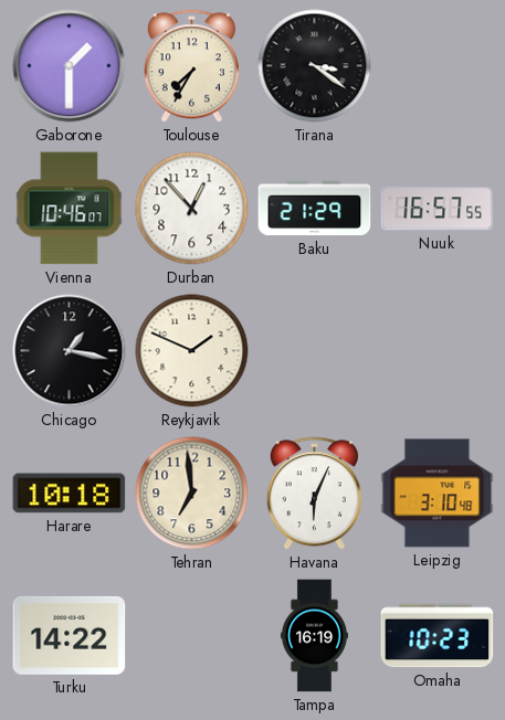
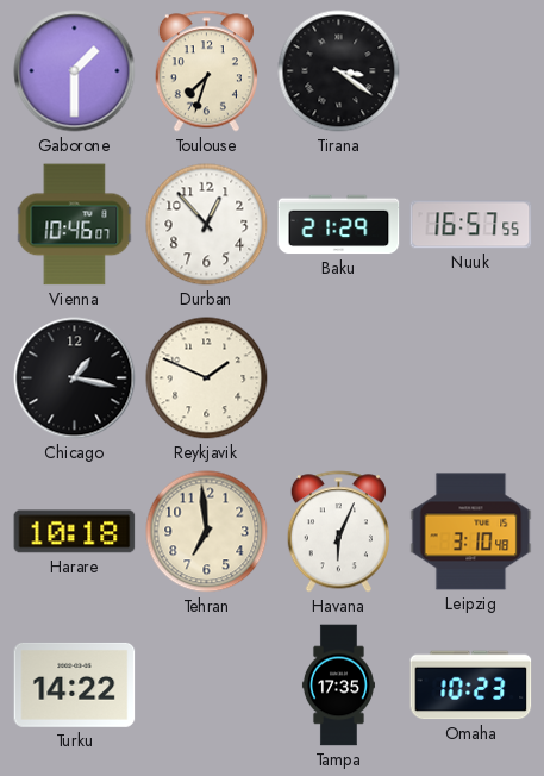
Toulouse: 7:35 -> 7:33 (206, 71)
Tampa: 16:19 -> 17:35 (338, 686)
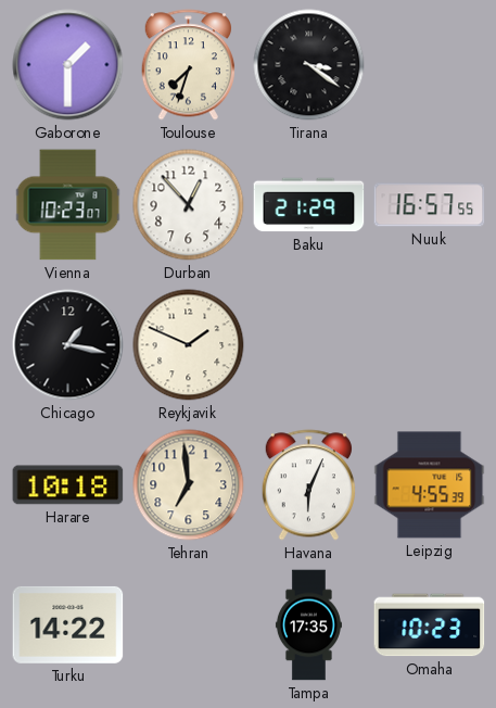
Vienna: 10:46 -> 10:23 (68, 205)
Leipzig: 3:10 -> 4:55 (430, 485)
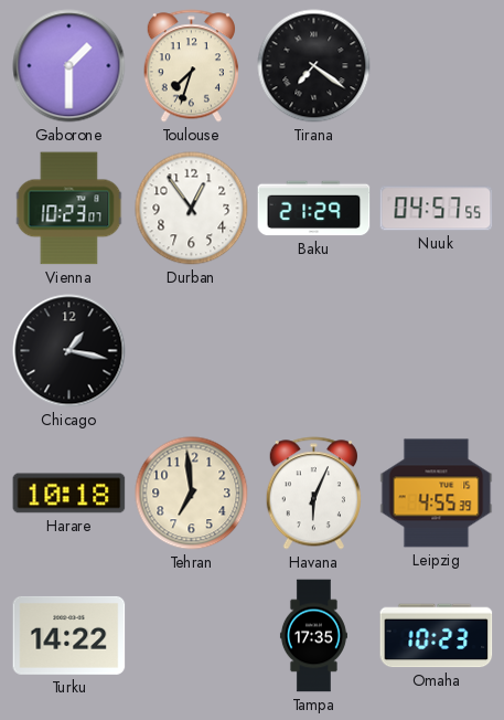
Tirana: 3:21 -> 7:21 (314, 66)
Durban: 12:53 -> 12:54 (192, 209)
Nuuk: 16:57 -> 04:57 (437, 209)
Reykjavik: 1:49 -> none (189, 345)
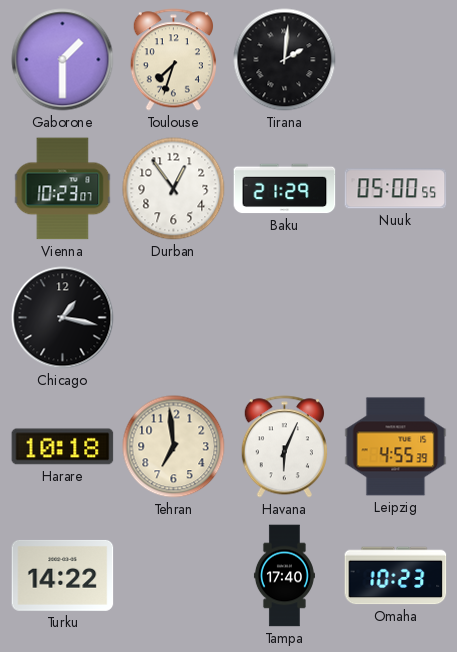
Tirana: 7:21 -> 2:01 (285, 60)
Nuuk: 04:57 -> 05:00 (396, 189)
Tampa: 17:35 -> 17:40 (284, 576)
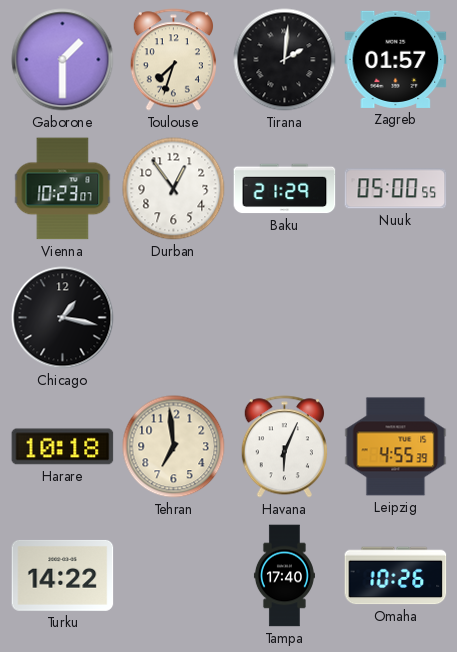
Zagreb: none -> 01:57 (396, 59)
Omaha: 10:23 -> 10:26 (396, 576)
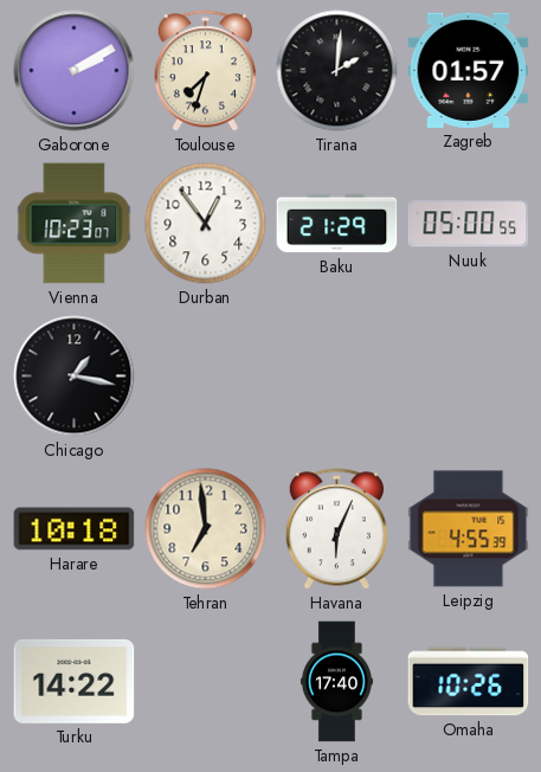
Gaborone: 1:30 -> 2:10 (75, 71)
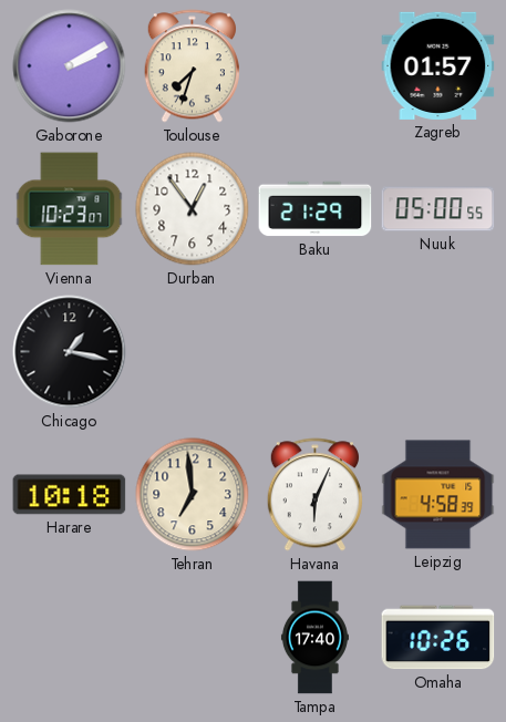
Tirana: 2:01 -> none (337, 71)
Leipzig: 4:55 -> 4:58 (438, 495)
Turku: 14:22 -> none (75, 681)
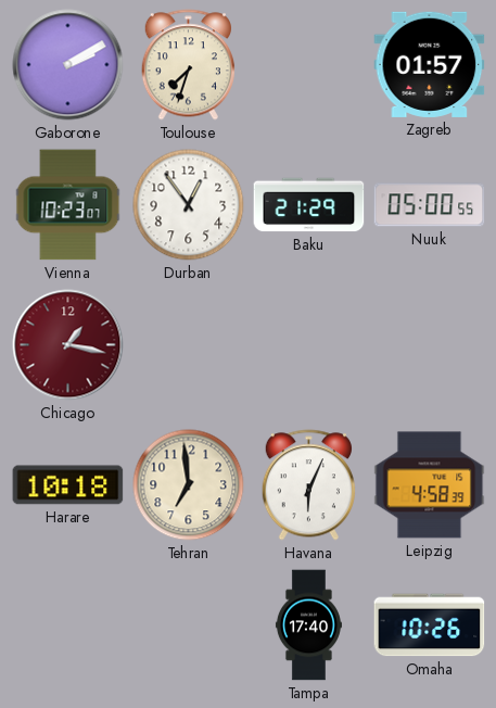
Chicago dial: black -> burgundy (68, 345)
